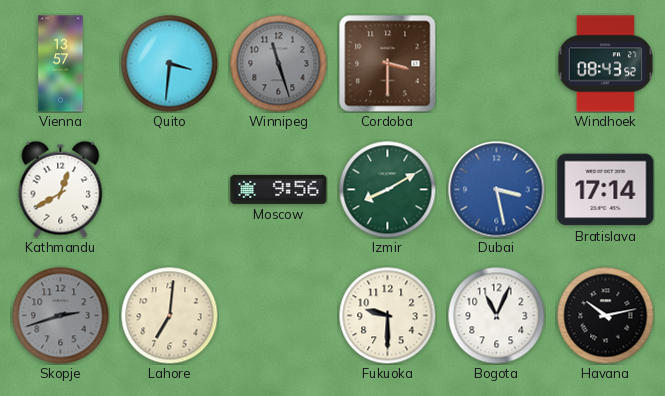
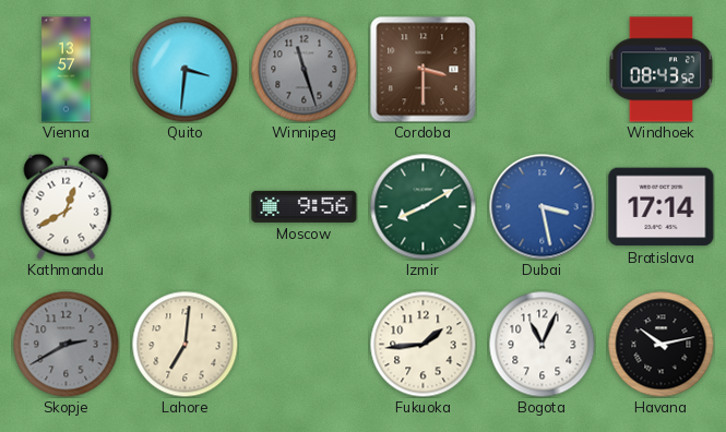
Skopje: 2:42 -> 2:40 (66, 344)
Fukuoka: 9:30 -> 1:44 (422, 344)
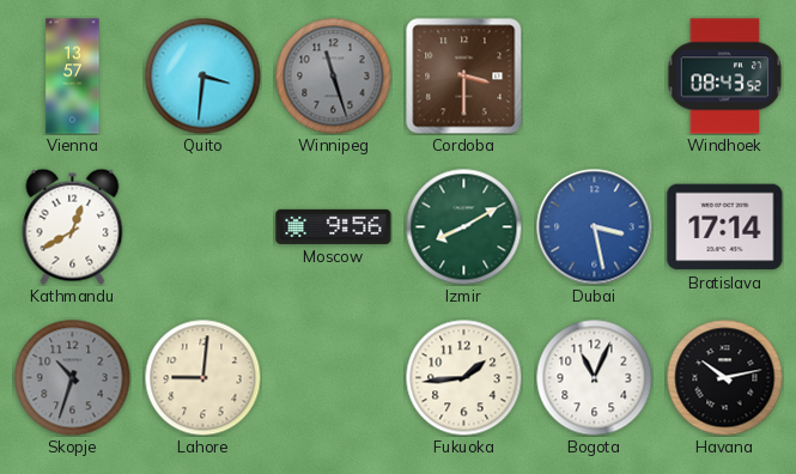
Skopje: 2:40 -> 10:33 (72, 377)
Lahore: 7:01 -> 9:01 (202, 377)
